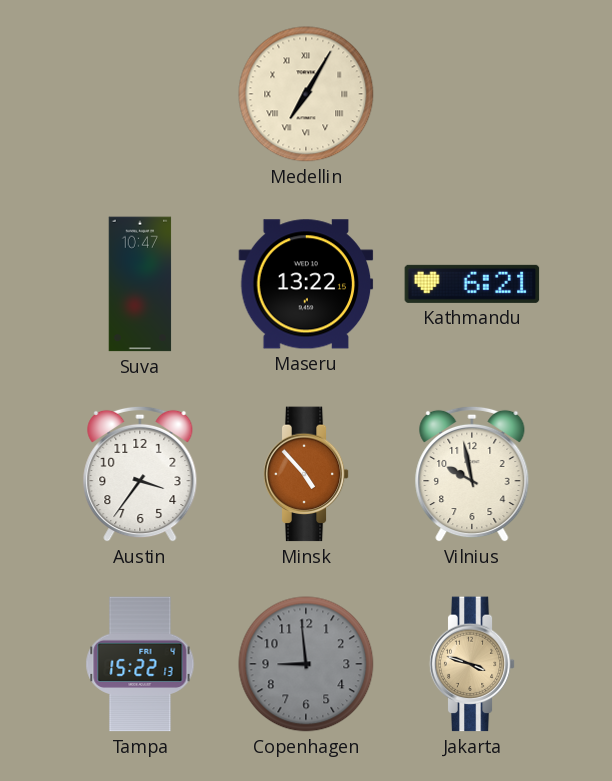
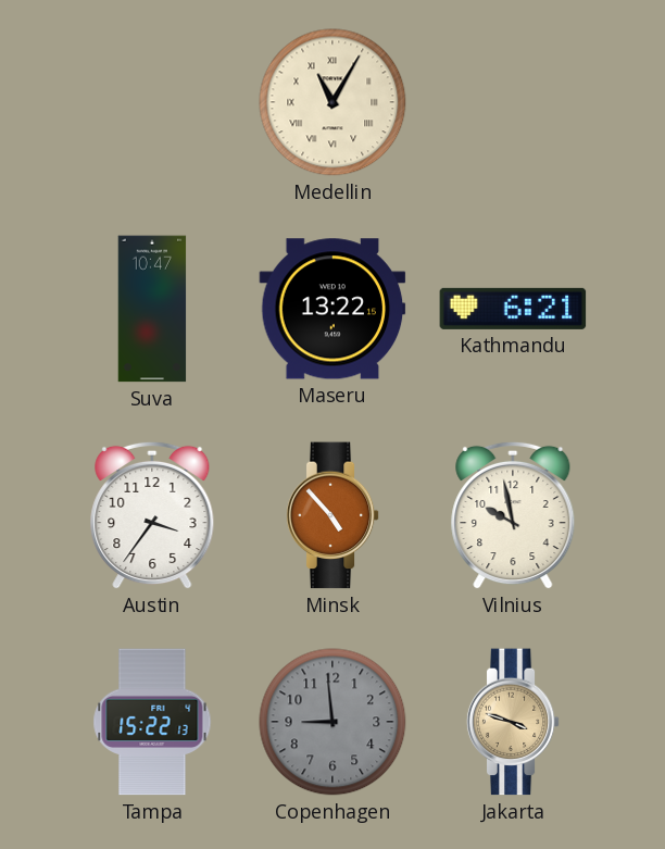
Medellin: 7:05 -> 11:05 (332, 102)
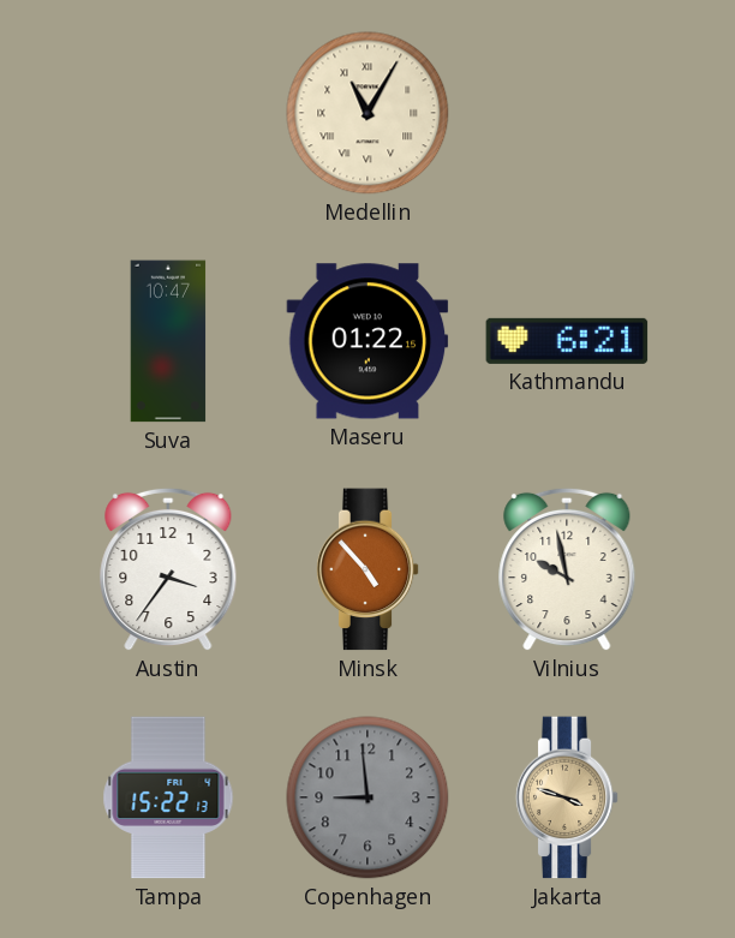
Maseru: 13:22 -> 01:22 (367, 341)
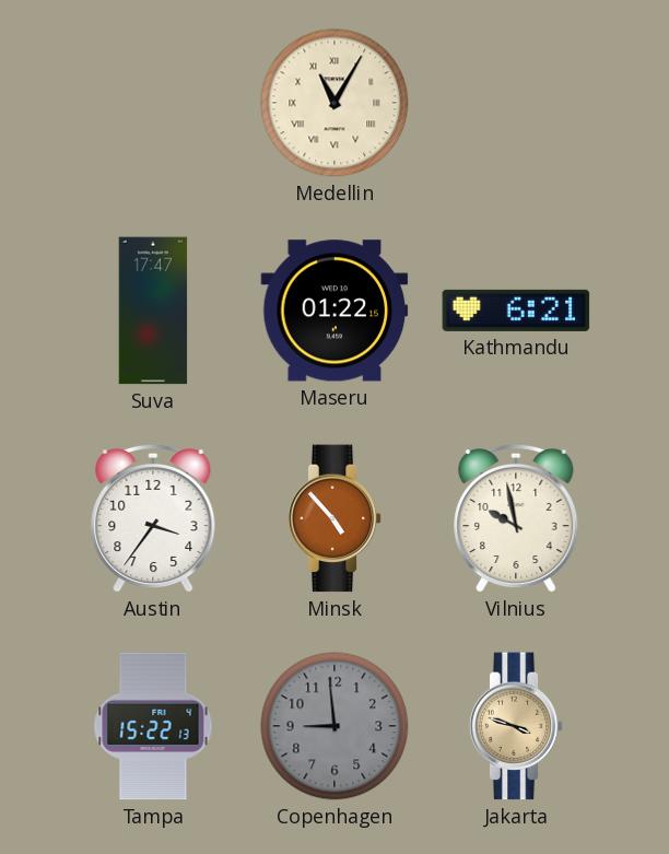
Suva: 10:47 -> 17:47 (153, 311)
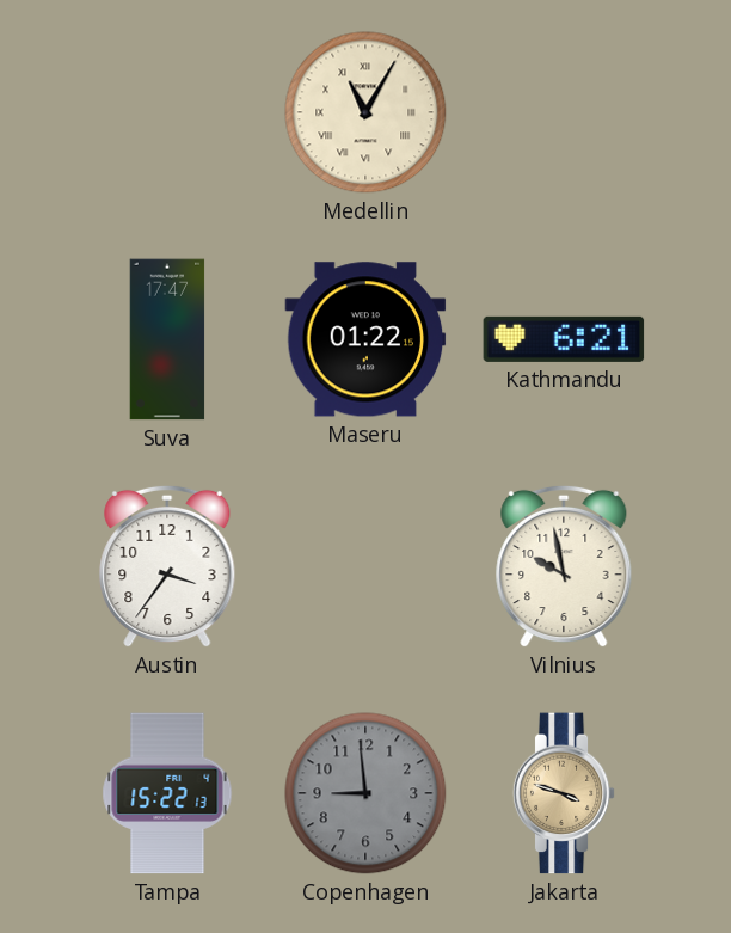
Minsk: 4:53 -> none (334, 518)
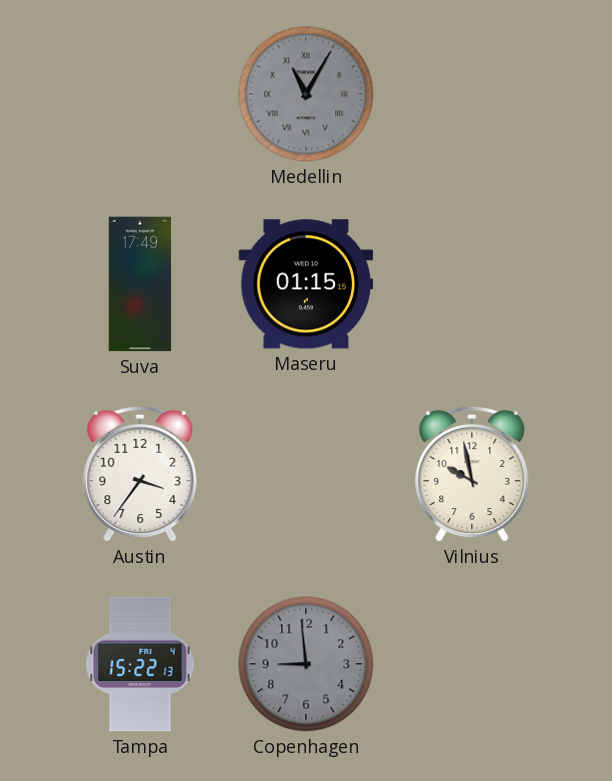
Medellin dial: cream -> grey (306, 94)
Suva: 17:47 -> 17:49 (140, 284)
Maseru: 01:22 -> 01:15 (306, 284)
Kathmandu: 6:21 -> none (564, 339)
Jakarta: 3:48 -> none (564, 793)
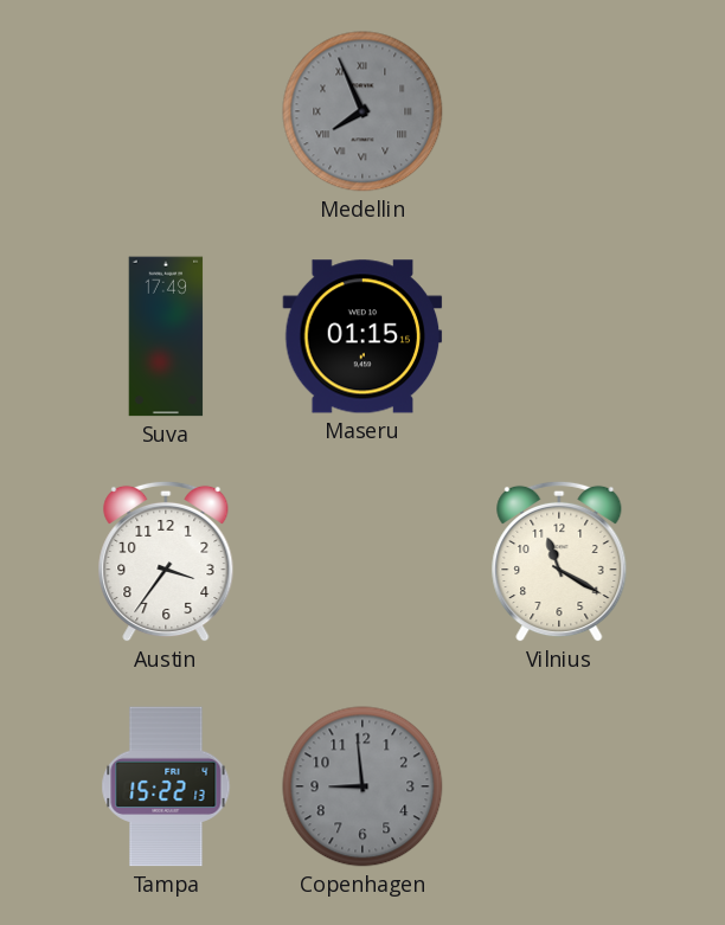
Medellin: 11:05 -> 7:56 (362, 111)
Vilnius: 9:58 -> 11:20 (559, 561)
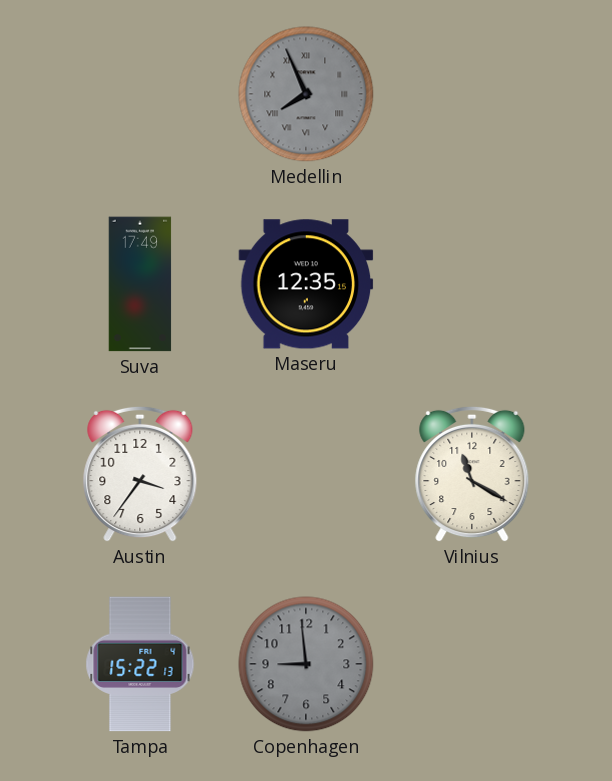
Maseru: 01:15 -> 12:35 (306, 284)
